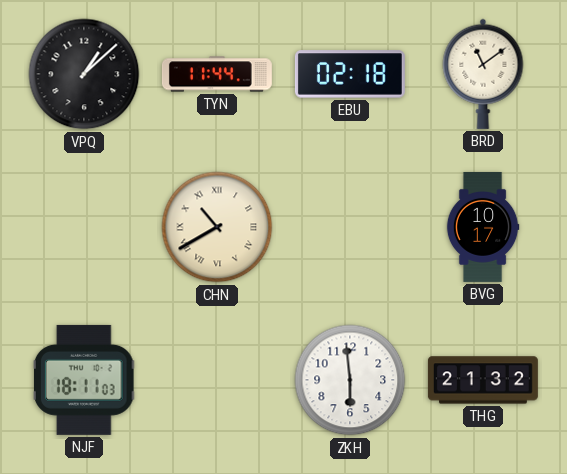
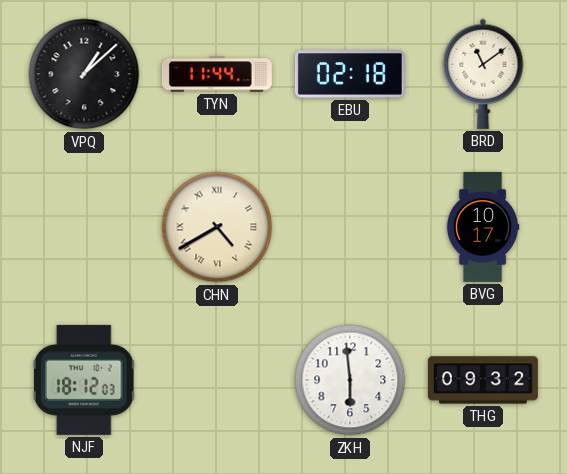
CHN: 10:40 -> 4:40 (217, 227)
NJF: 18:11 -> 18:12 (84, 380)
THG: 21:32 -> 09:32 (483, 380)
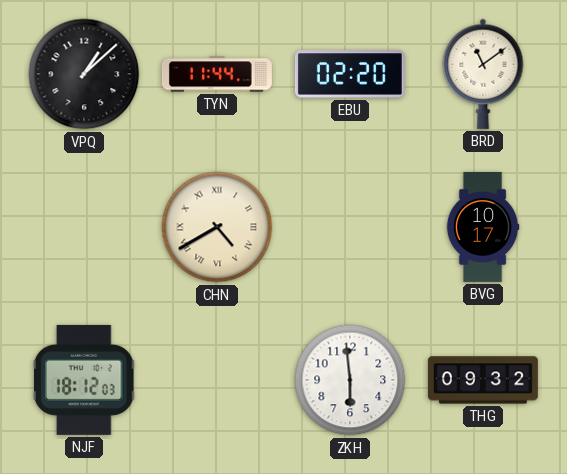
EBU: 02:18 -> 02:20 (350, 74)
